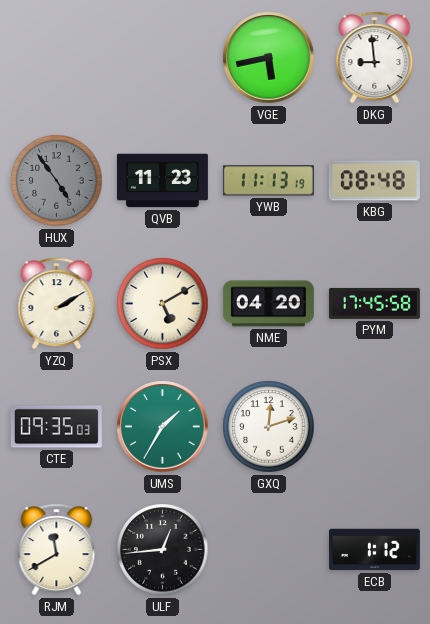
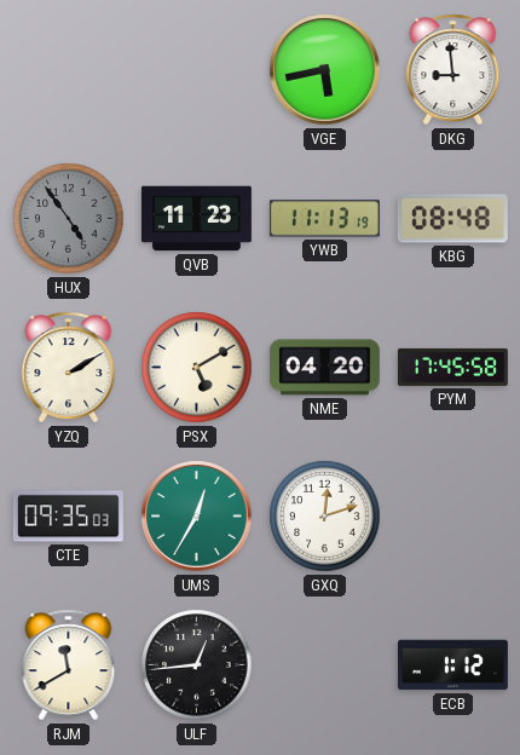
UMS: 1:35 -> 12:35 (197, 517)
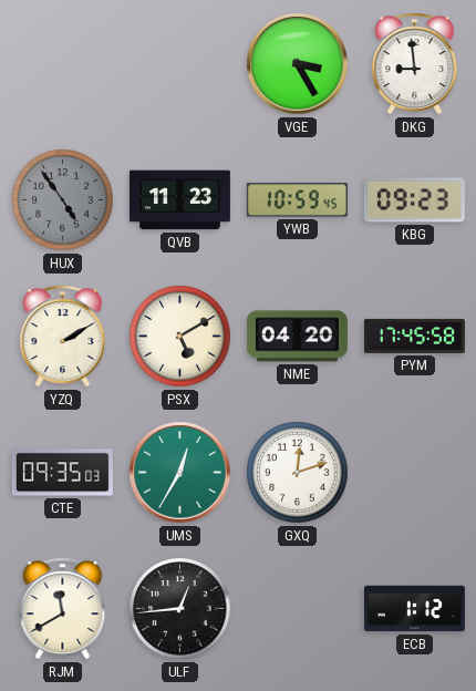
VGE: 5:43 -> 3:25 (298, 64)
YWB: 11:13 -> 10:59 (297, 200)
KBG: 08:48 -> 09:23 (414, 200)
